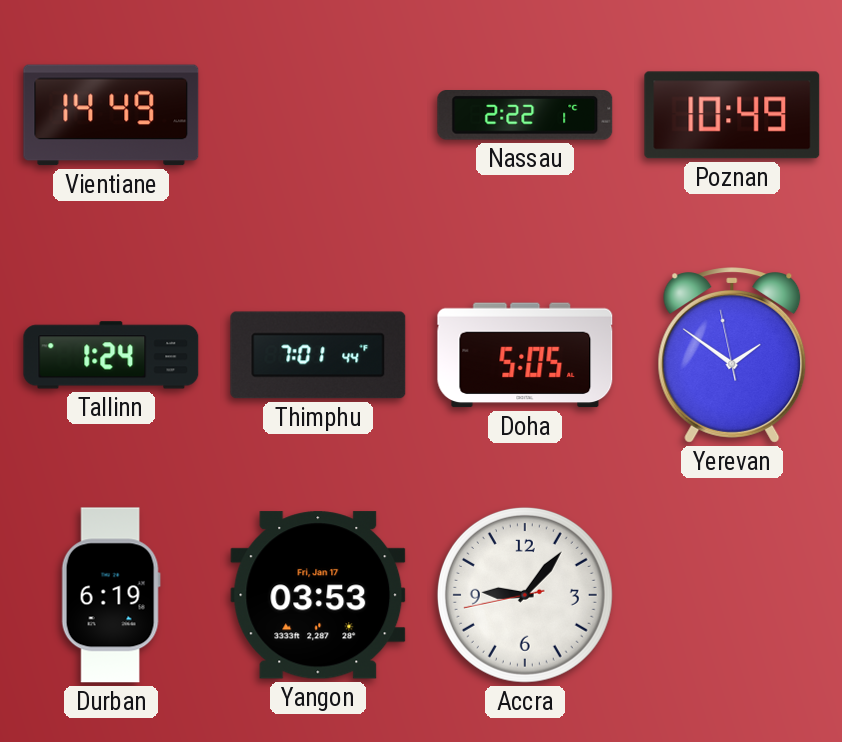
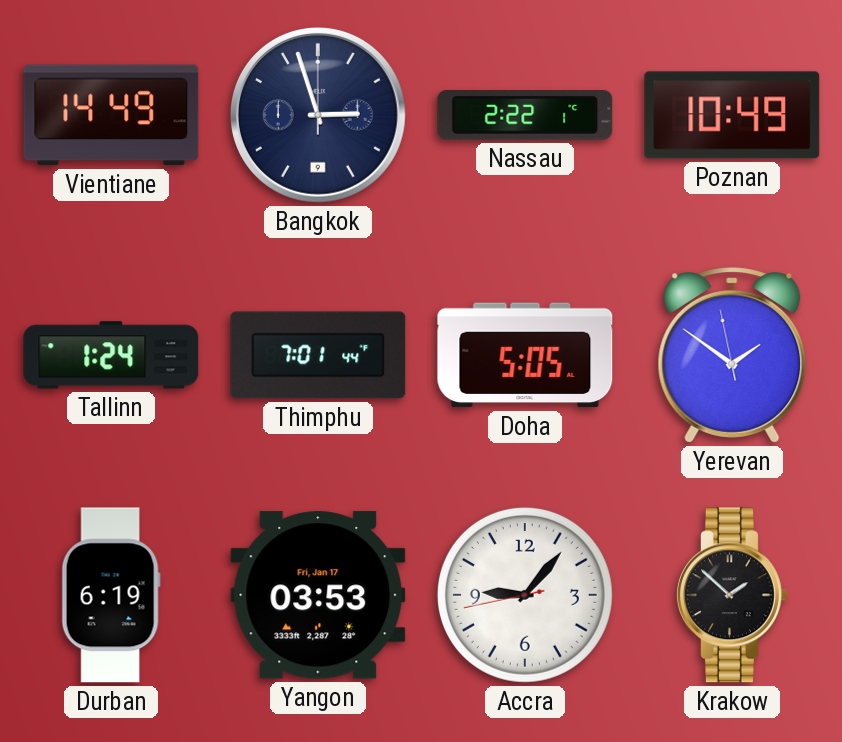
Bangkok: none -> 2:57 (318, 115)
Krakow: none -> 1:52 (732, 595)
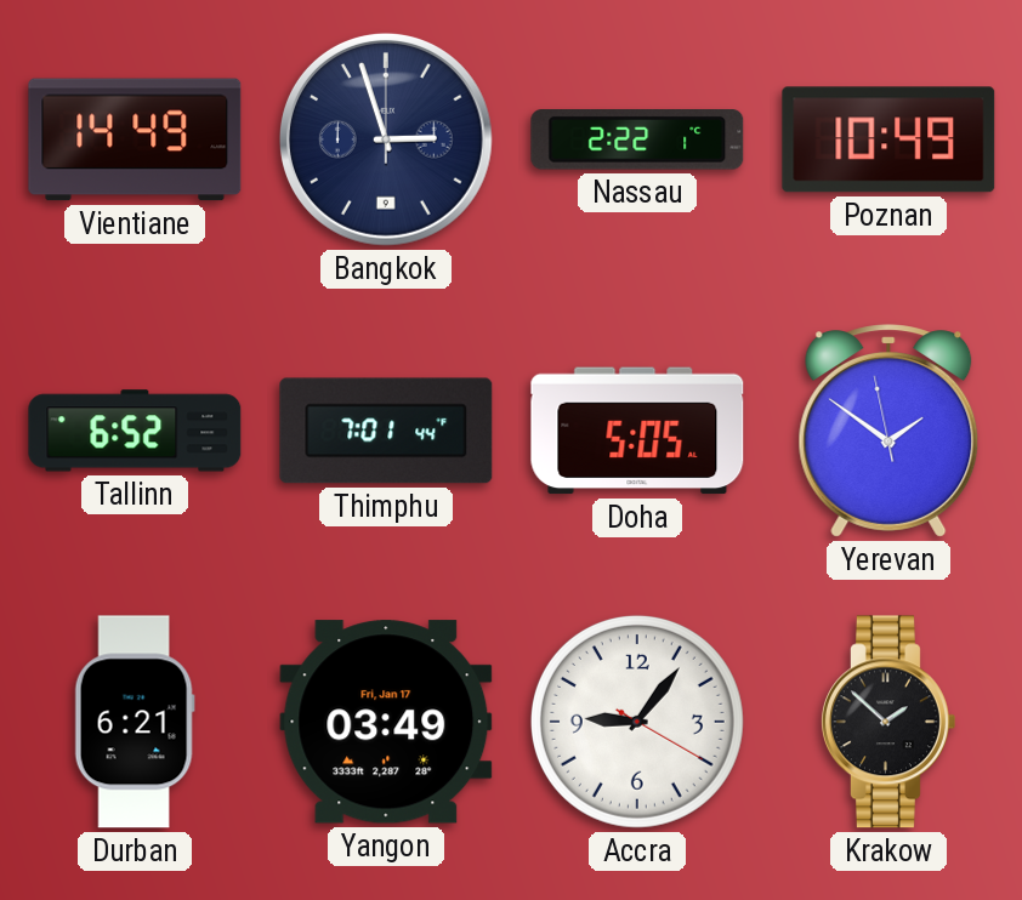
Tallinn: 1:24 -> 6:52 (135, 431)
Durban: 6:19 -> 6:21 (135, 722)
Yangon: 03:53 -> 03:49 (386, 722)
Accra: 9:06:43 -> 9:06:20 (637, 722)
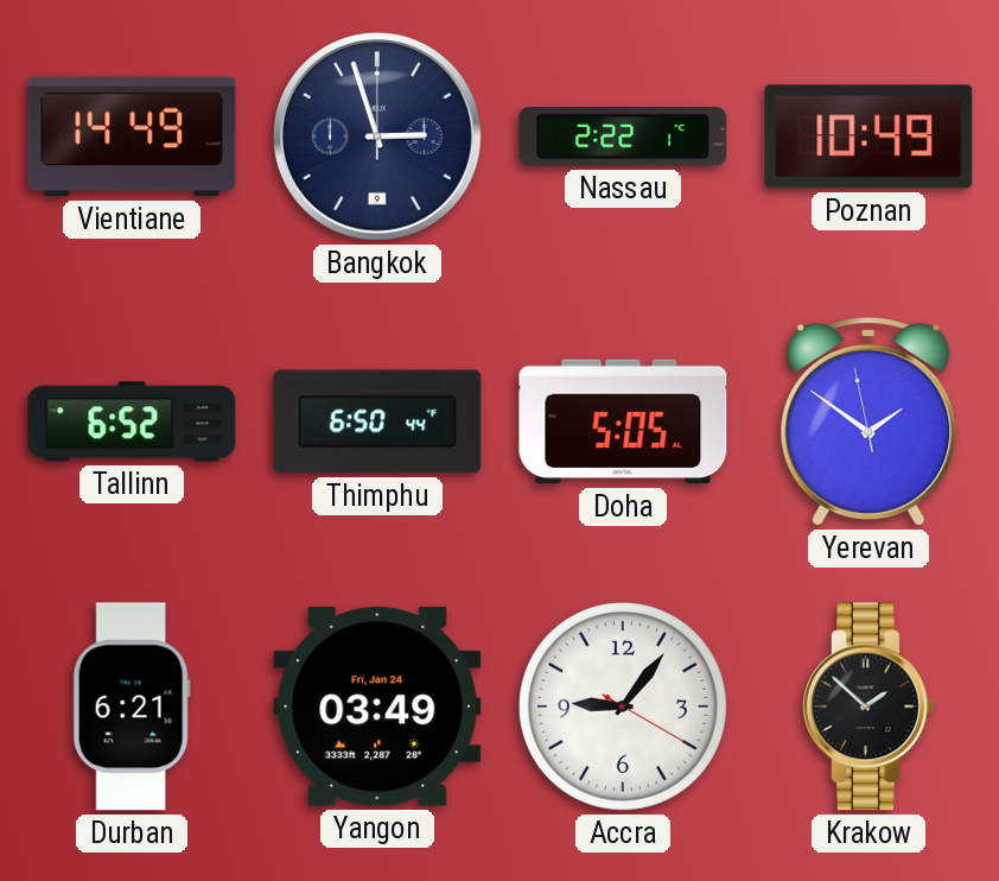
Thimphu: 7:01 -> 6:50 (377, 422)
Yangon date: Fri, Jan 17 -> Fri, Jan 24 (377, 706)
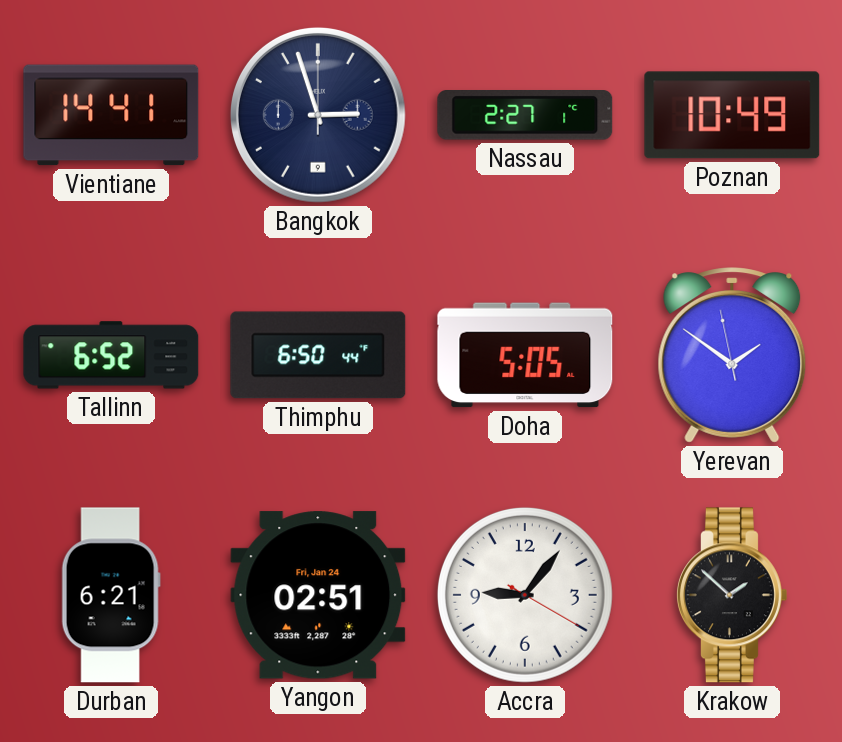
Vientiane: 14:49 -> 14:41 (111, 115)
Nassau: 2:22 -> 2:27 (525, 116)
Yangon: 03:49 -> 02:51 (318, 595)
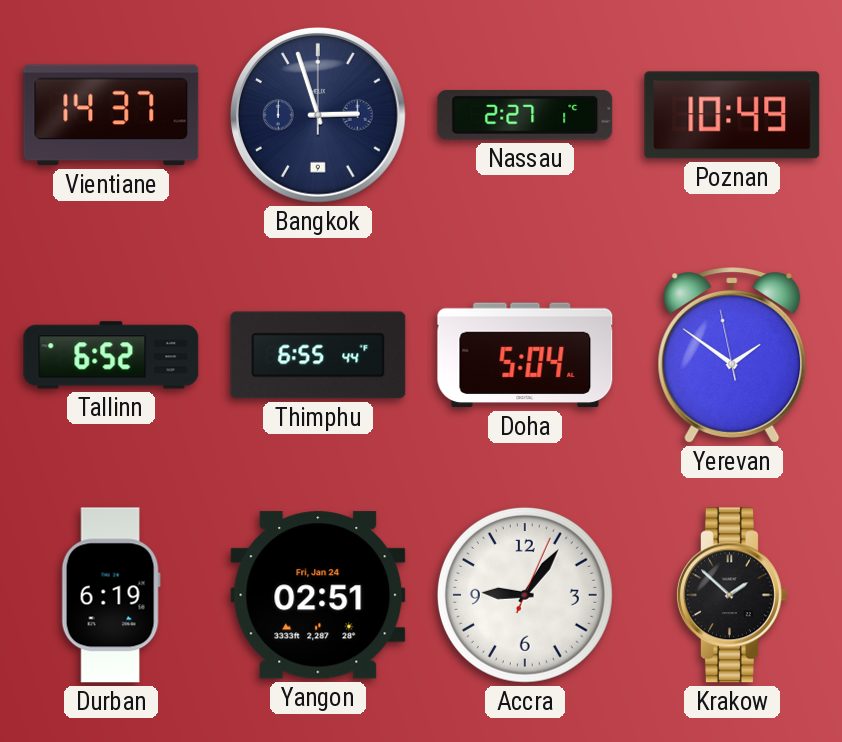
Vientiane: 14:41 -> 14:37 (111, 115)
Thimphu: 6:50 -> 6:55 (318, 355)
Doha: 5:05 -> 5:04 (525, 355)
Durban: 6:21 -> 6:19 (111, 595)
Accra: 9:06:20 -> 9:06:04 (525, 595)
